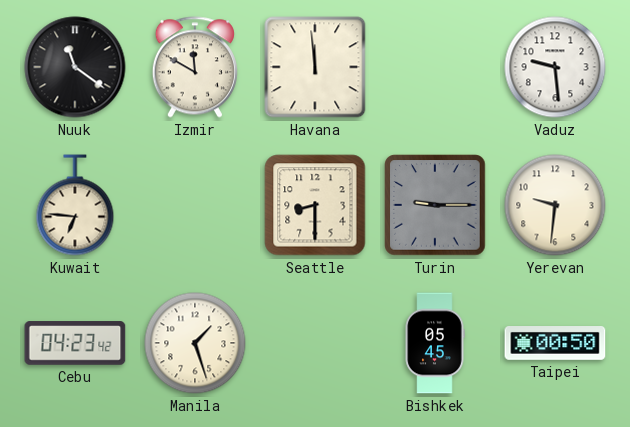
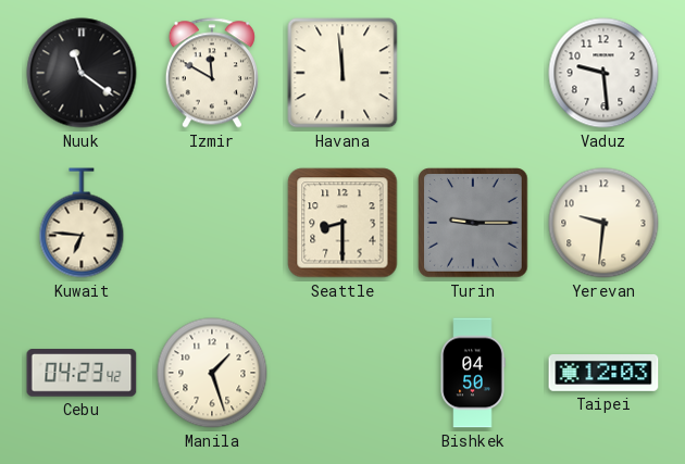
Bishkek: 05:45 -> 04:50 (473, 373)
Taipei: 00:50 -> 12:03 (603, 374)
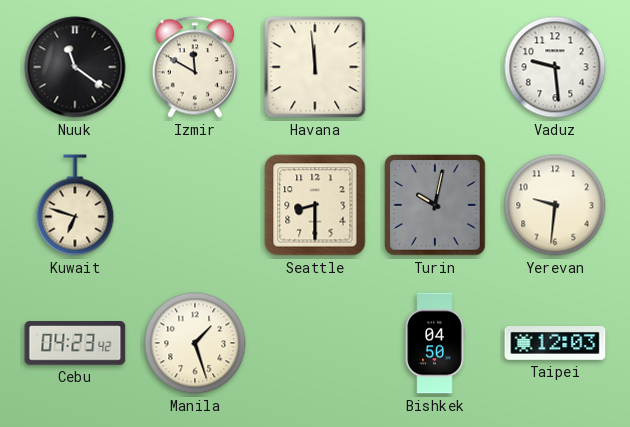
Kuwait: 6:46 -> 6:48 (75, 205)
Turin: 9:15 -> 10:02 (435, 205)
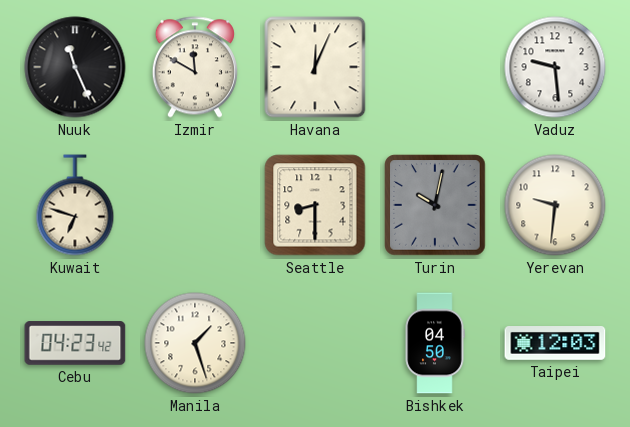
Nuuk: 11:21 -> 11:26 (75, 67)
Havana: 11:59 -> 12:04 (315, 67)
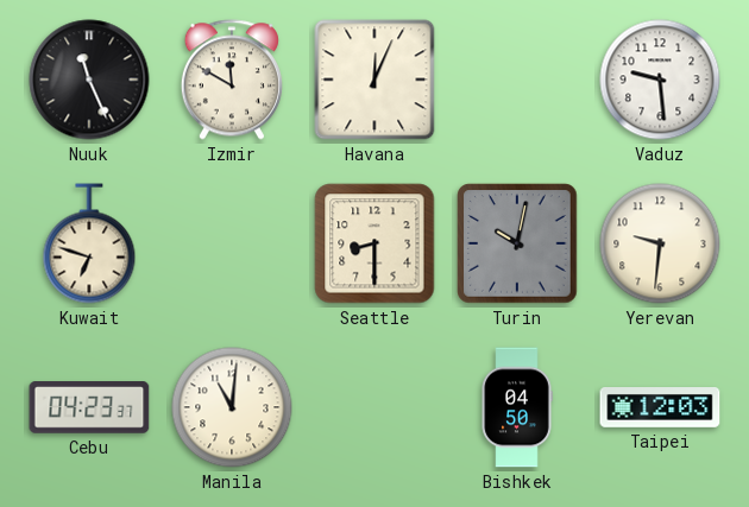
Cebu: 04:23:42 -> 04:23:37 (89, 407)
Manila: 1:27 -> 11:01 (232, 407)
